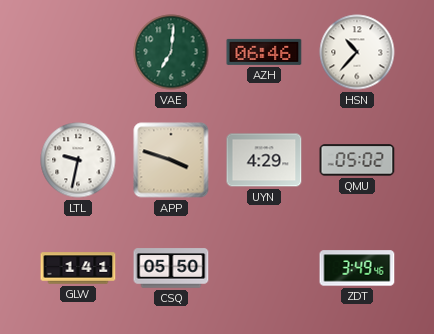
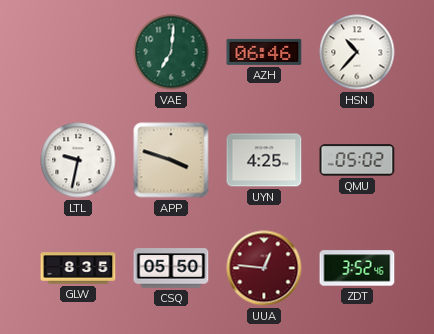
UYN: 4:29 -> 4:25 (264, 160)
GLW: 1:41 -> 8:35 (78, 268)
UUA: none -> 12:46 (264, 268)
ZDT: 3:49 -> 3:52 (357, 268)
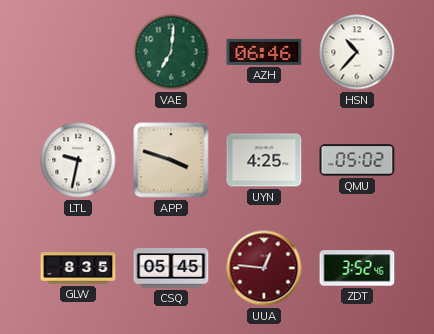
CSQ: 05:50 -> 05:45 (171, 268)
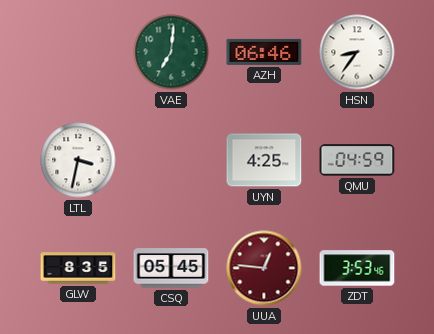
HSN: 10:37 -> 8:36 (357, 52)
LTL: 9:32 -> 3:32 (78, 160)
APP: 3:48 -> none (171, 160)
QMU: 05:02 -> 04:59 (357, 160)
ZDT: 3:52 -> 3:53 (357, 268)
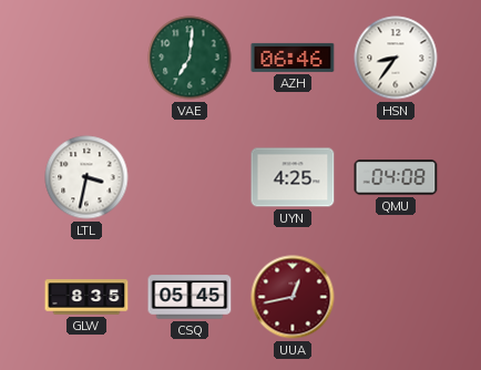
QMU: 04:59 -> 04:08 (396, 177)
UUA: 12:46 -> 12:43 (293, 297)
ZDT: 3:53 -> none (357, 268)
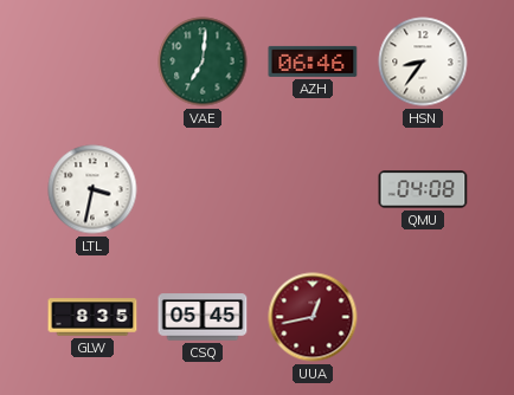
UYN: 4:25 -> none (293, 177)
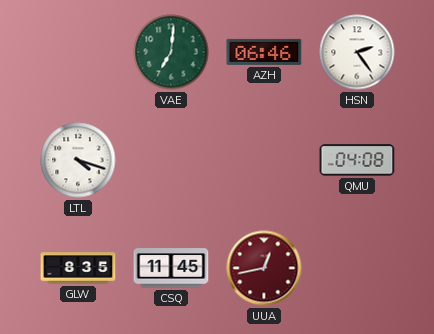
HSN: 8:36 -> 2:24 (357, 52)
LTL: 3:32 -> 4:18 (78, 160)
CSQ: 05:45 -> 11:45 (171, 268)
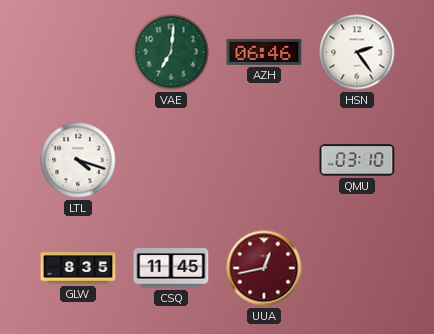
QMU: 04:08 -> 03:10 (357, 160)
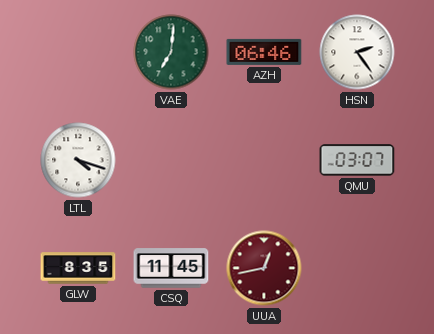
QMU: 03:10 -> 03:07 (357, 160)
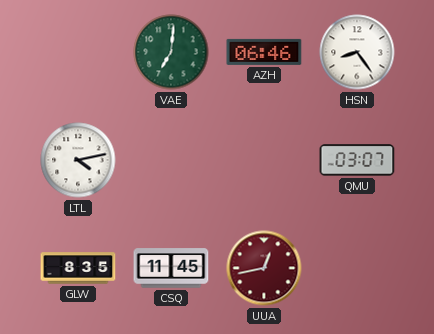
HSN: 2:24 -> 8:24 (357, 52)
LTL: 4:18 -> 4:13 (78, 160)
